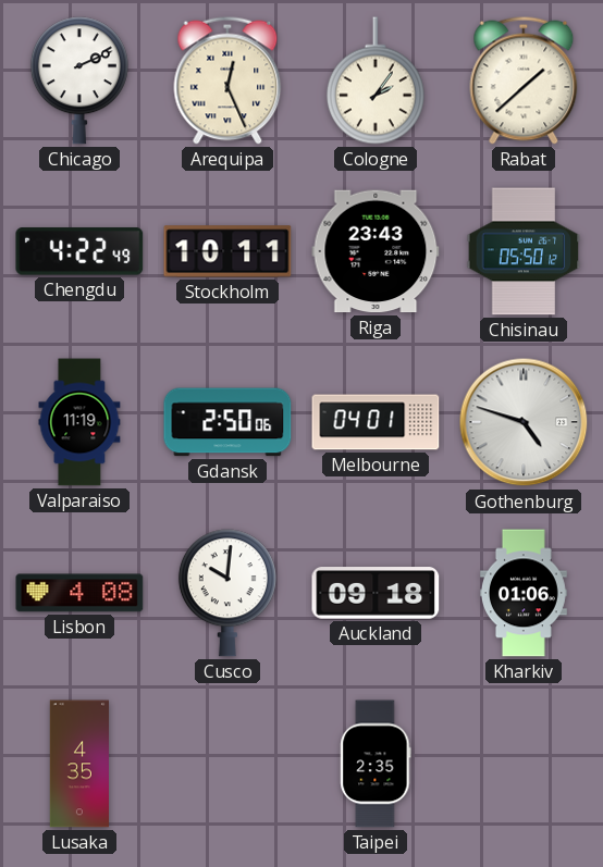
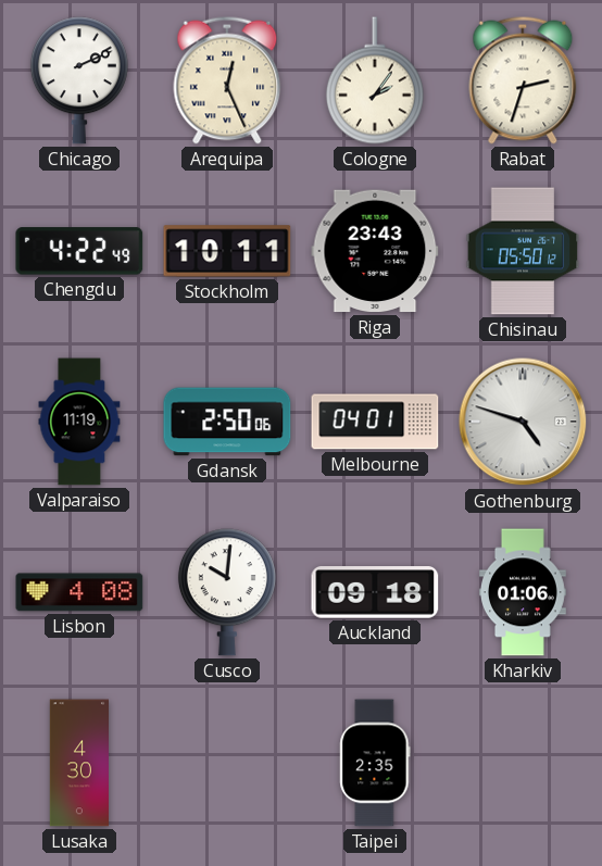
Rabat: 1:38 -> 2:33 (523, 80)
Lusaka: 4:35 -> 4:30 (78, 763)
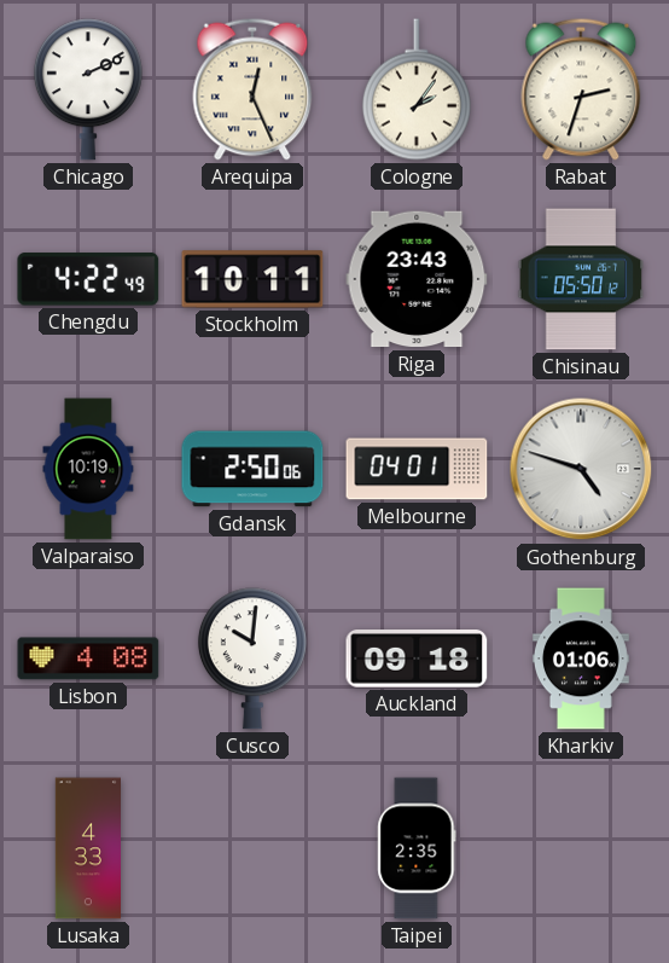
Valparaiso: 11:19 -> 10:19 (88, 469)
Lusaka: 4:30 -> 4:33 (87, 848)
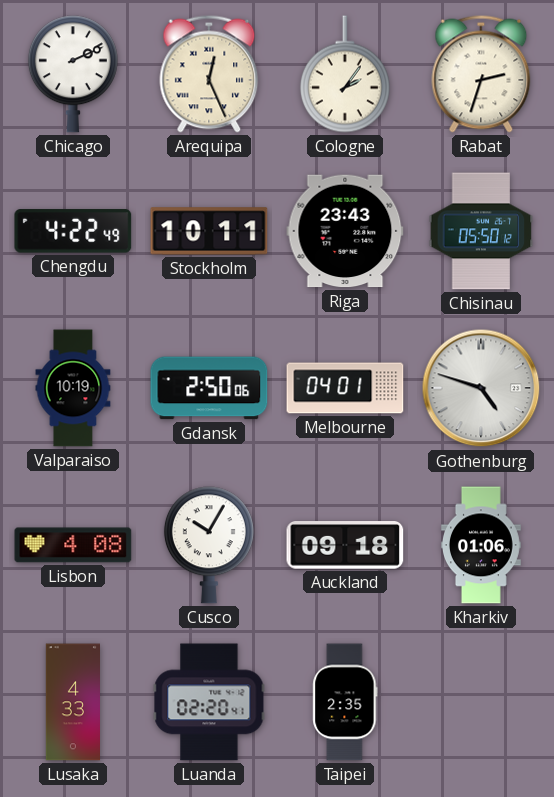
Cusco: 10:01 -> 10:05 (209, 545)
Luanda: none -> 02:20 (209, 702)
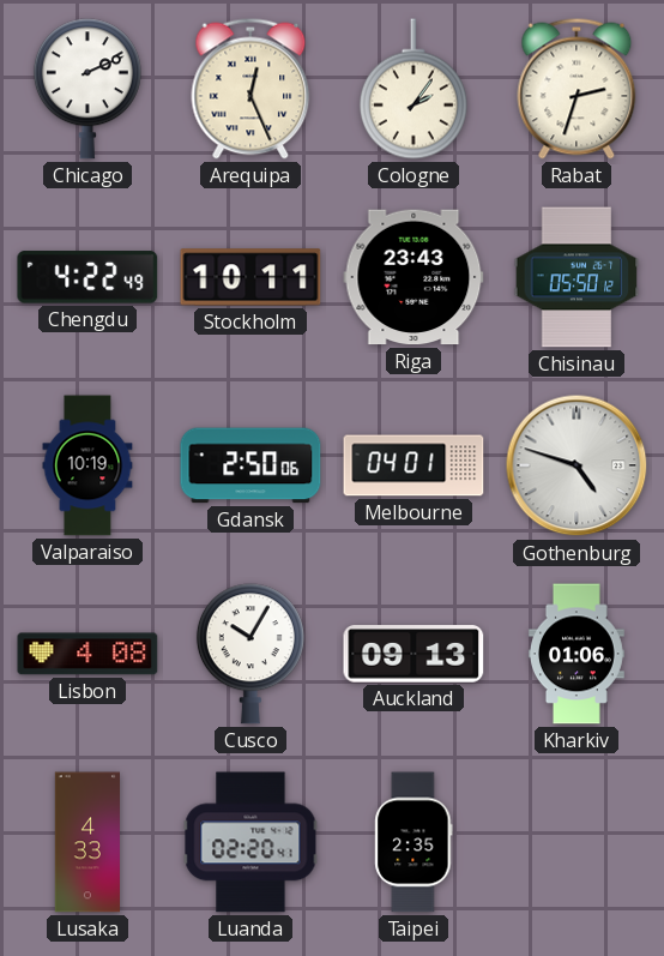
Auckland: 09:18 -> 09:13 (414, 654)
